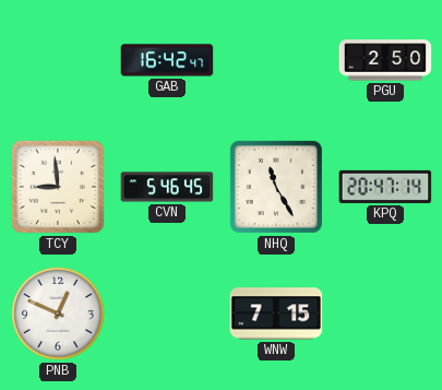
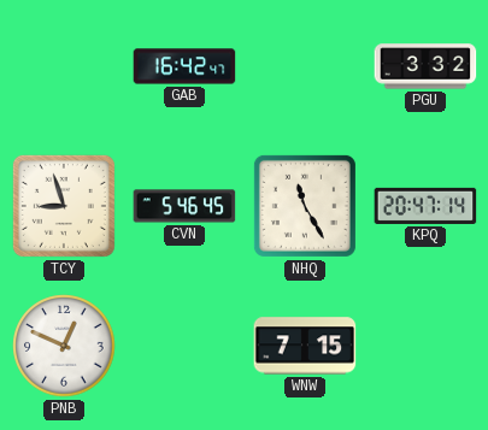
PGU: 2:50 -> 3:32 (425, 66)
TCY: 8:59 -> 8:57 (64, 206)
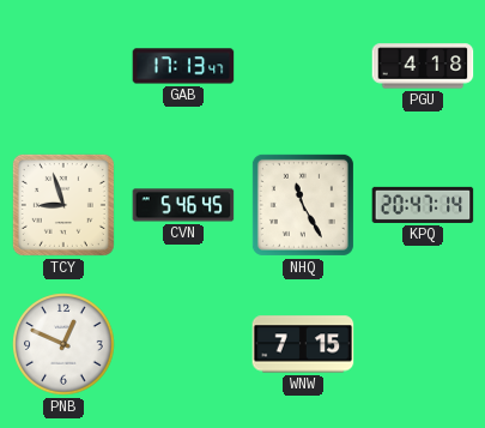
GAB: 16:42 -> 17:13 (183, 66)
PGU: 3:32 -> 4:18 (423, 66)
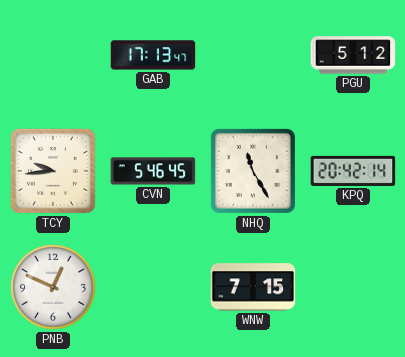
PGU: 4:18 -> 5:12 (353, 55)
TCY: 8:57 -> 9:44 (53, 171)
KPQ: 20:47 -> 20:42 (353, 171)
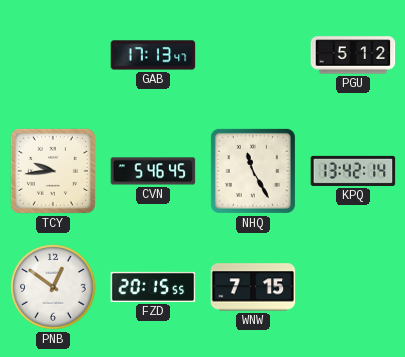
KPQ: 20:42 -> 13:42 (353, 171)
PNB: 12:49 -> 12:51 (53, 287)
FZD: none -> 20:15 (153, 287)
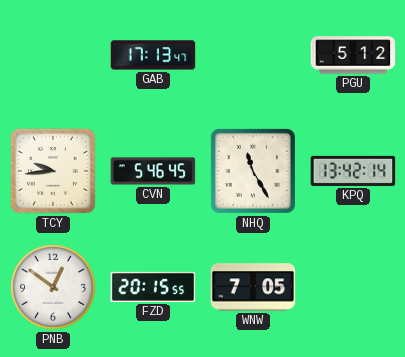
WNW: 7:15 -> 7:05 (253, 287)
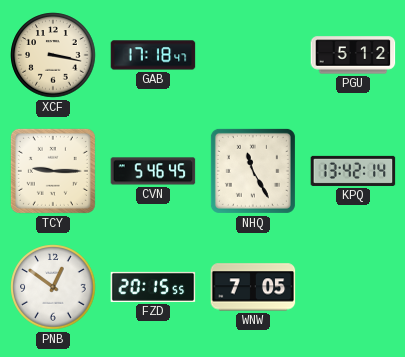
XCF: none -> 3:17 (53, 55)
GAB: 17:13 -> 17:18 (153, 55)
TCY: 9:44 -> 9:15 (53, 171)
